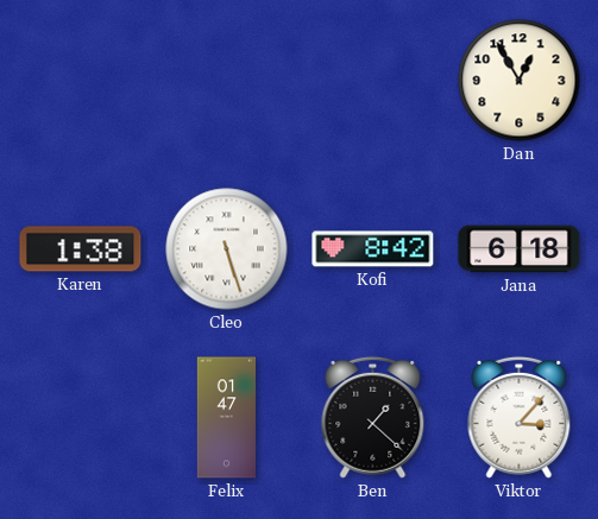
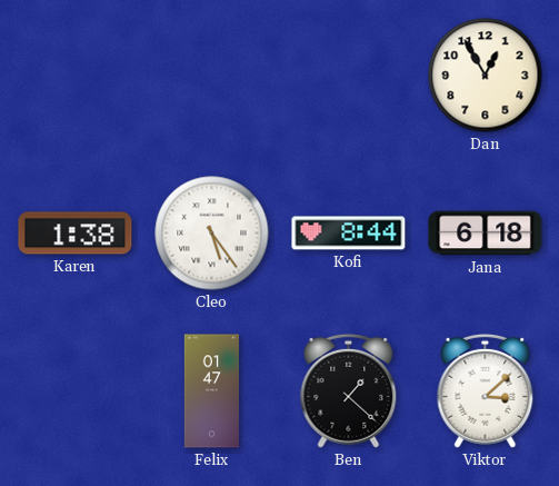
Cleo: 5:27 -> 5:24 (212, 234)
Kofi: 8:42 -> 8:44 (349, 234)
Viktor: 3:07 -> 3:08 (486, 390)
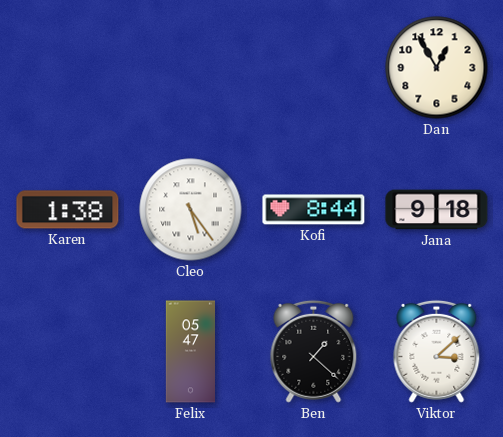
Jana: 6:18 -> 9:18 (437, 210)
Felix: 01:47 -> 05:47 (190, 352)
